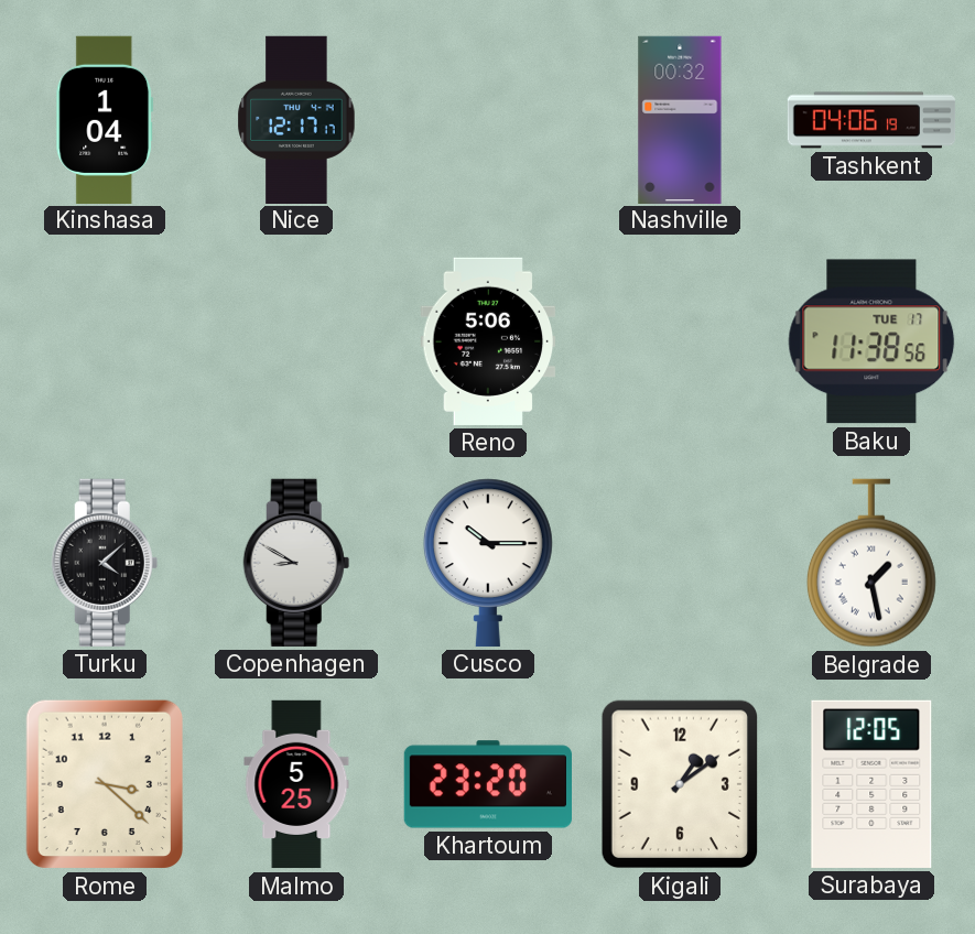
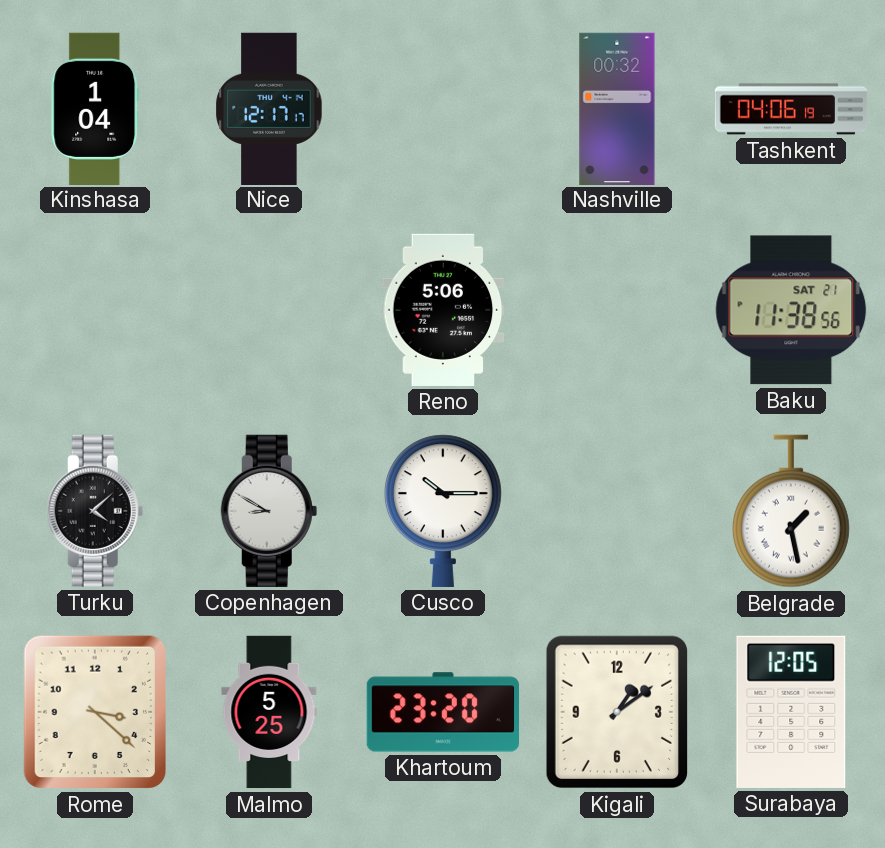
Baku date: TUE 17 -> SAT 21 (791, 310)
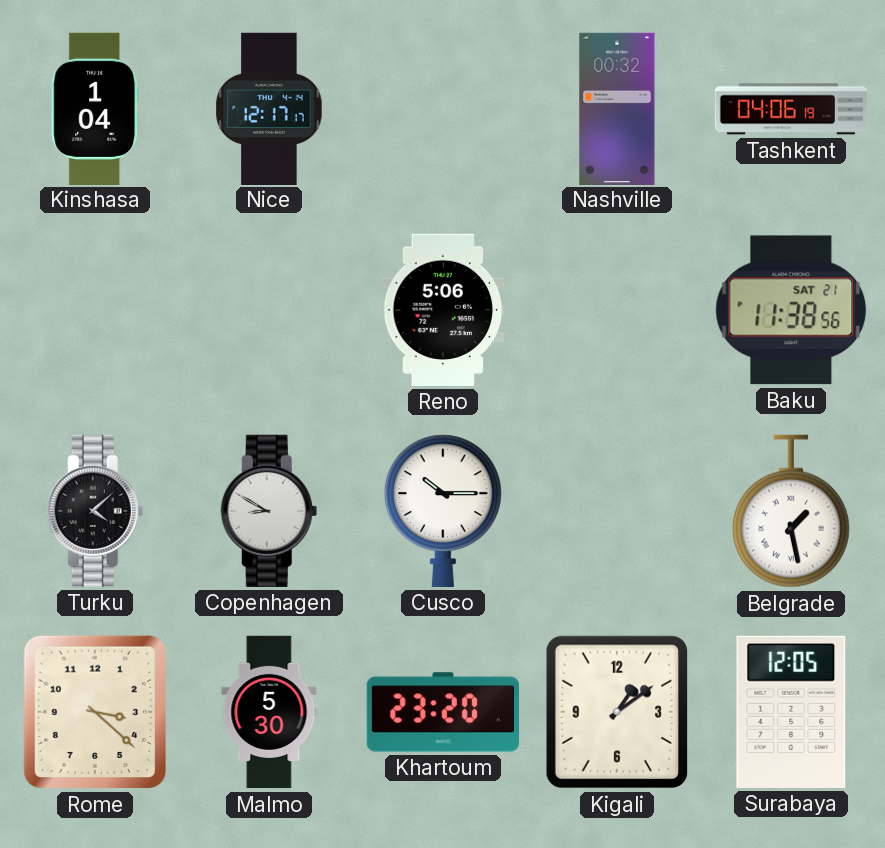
Malmo: 5:25 -> 5:30 (269, 712)
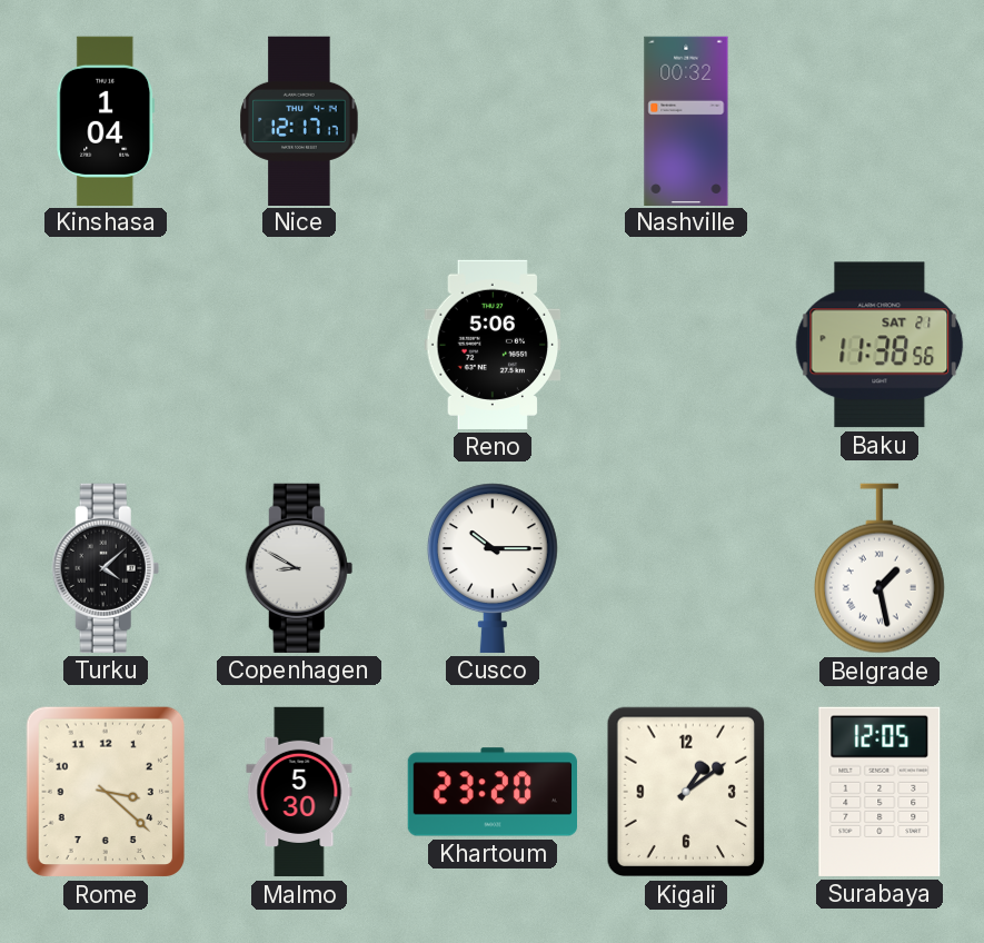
Tashkent: 04:06 -> none (791, 109)
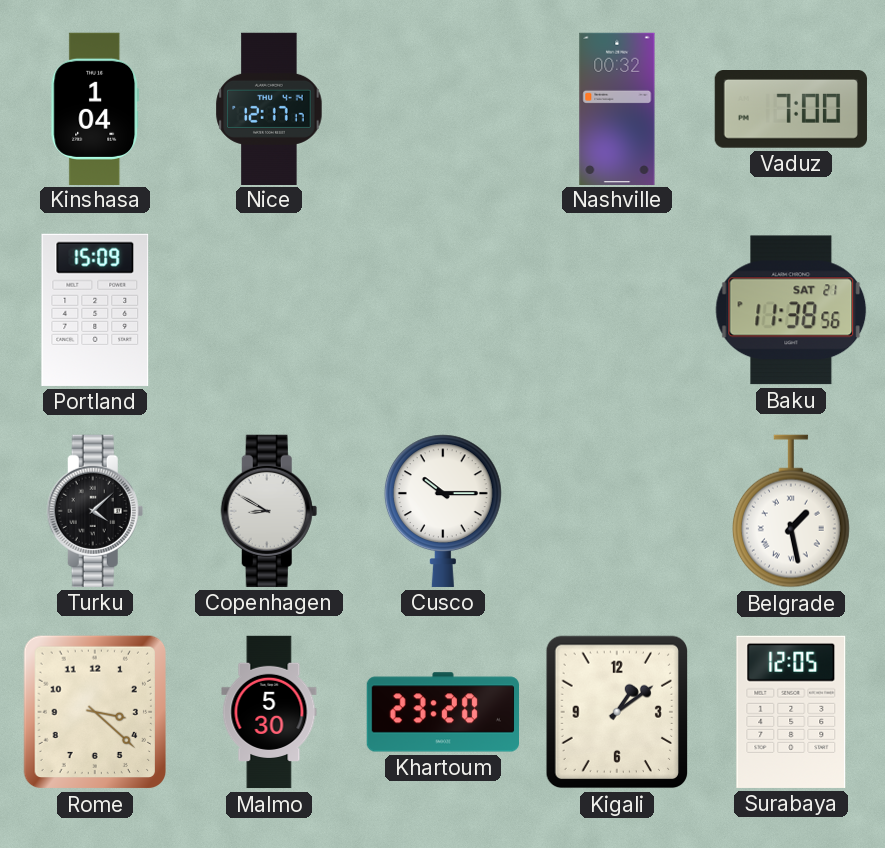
Vaduz: none -> 7:00 (791, 110)
Portland: none -> 15:09 (95, 310)
Reno: 5:06 -> none (493, 345)
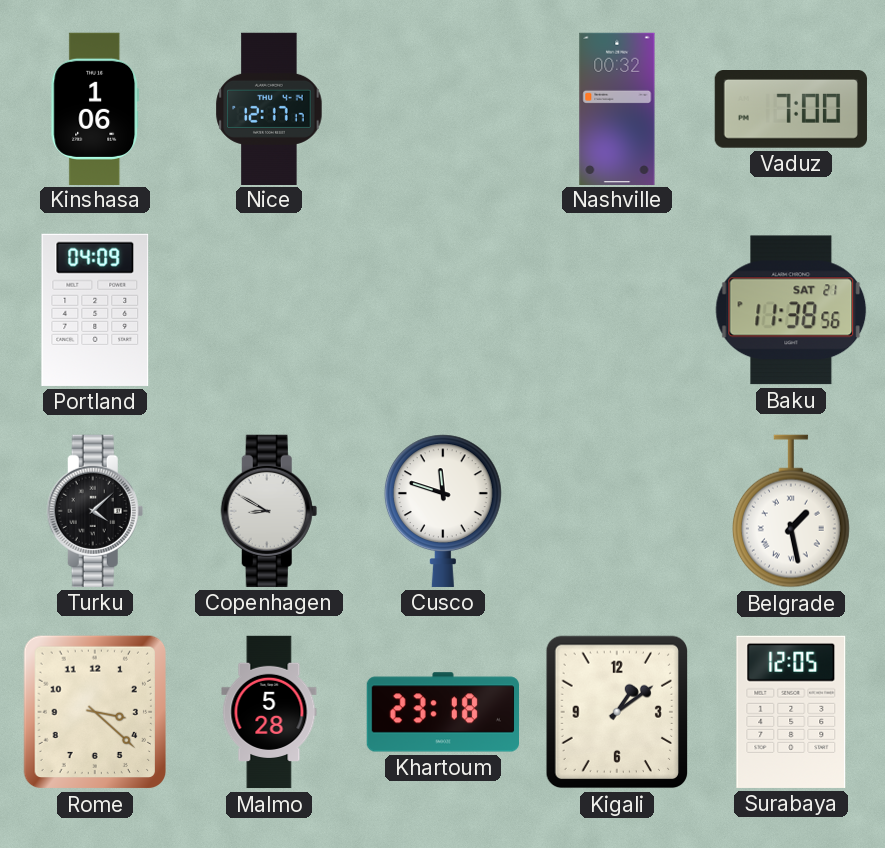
Kinshasa: 1:04 -> 1:06 (95, 108)
Portland: 15:09 -> 04:09 (95, 310)
Cusco: 10:15 -> 11:48 (443, 511)
Malmo: 5:30 -> 5:28 (269, 712)
Khartoum: 23:20 -> 23:18 (442, 712)
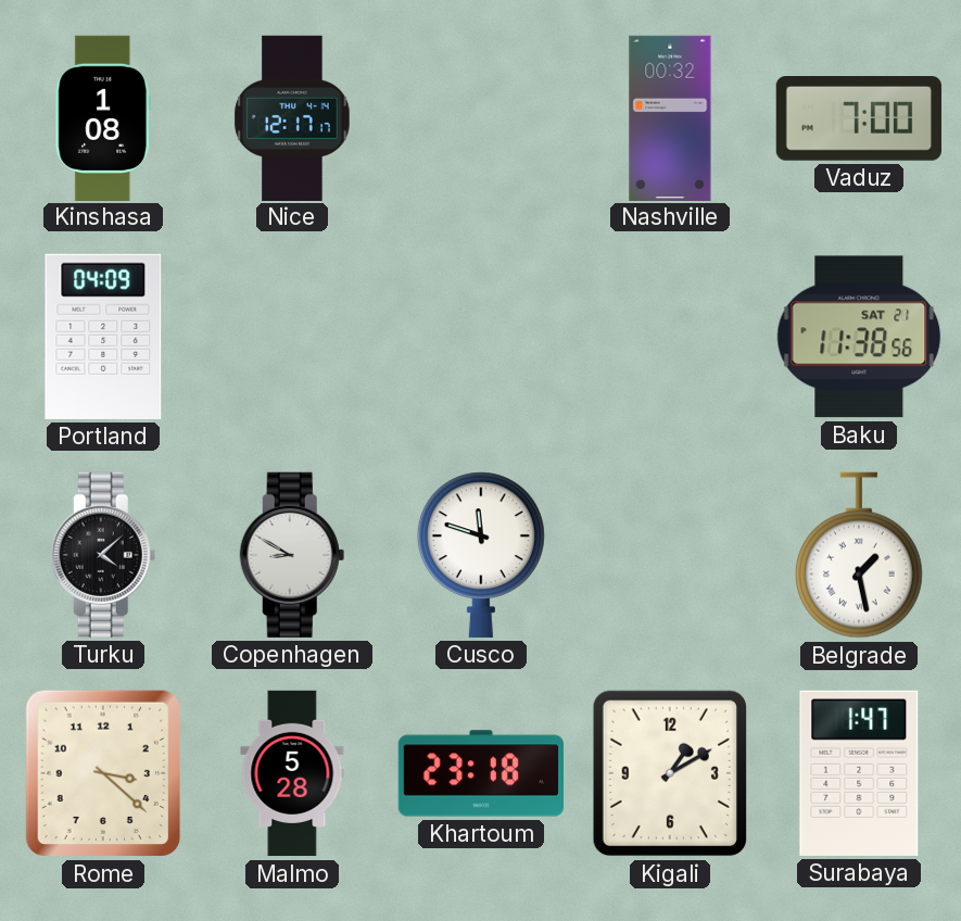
Kinshasa: 1:06 -> 1:08 (103, 117)
Kigali: 1:09 -> 1:10 (669, 773)
Surabaya: 12:05 -> 1:47 (859, 773)
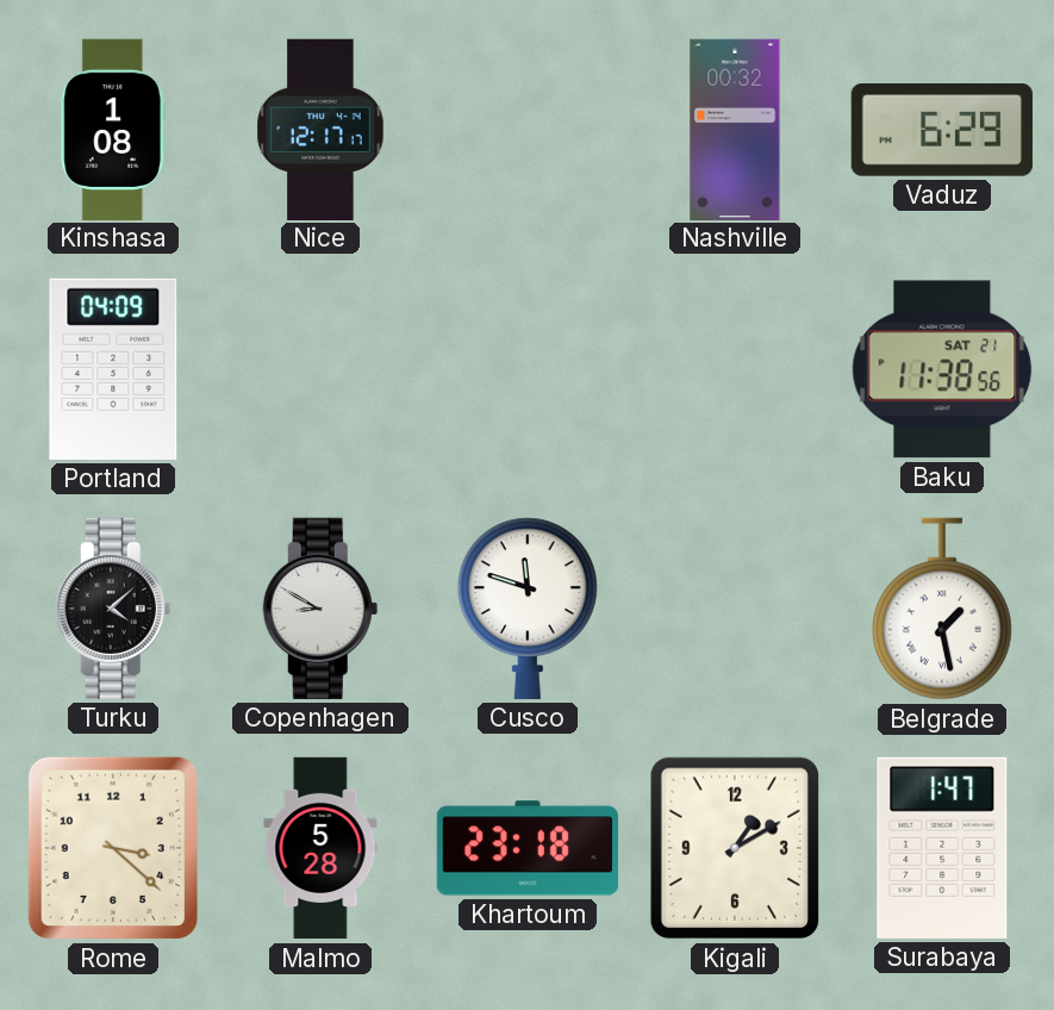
Vaduz: 7:00 -> 6:29 (942, 131)
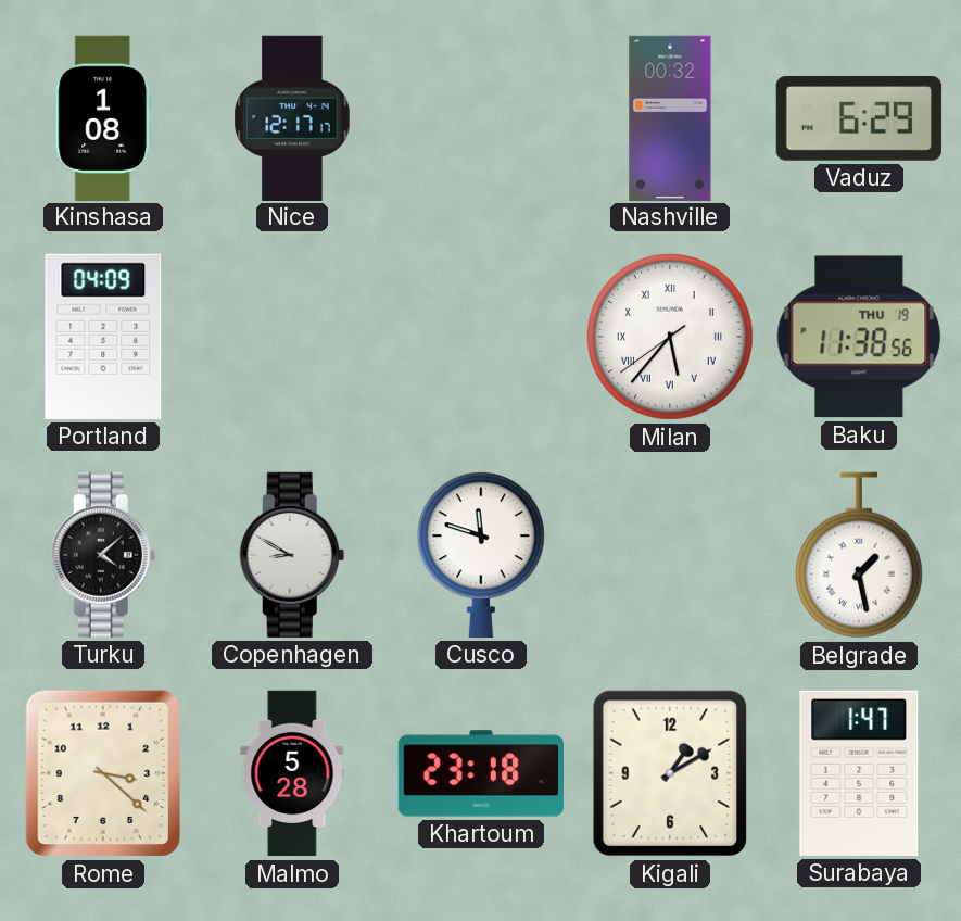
Milan: none -> 5:36 (670, 337)
Baku date: SAT 21 -> THU 19 (859, 337)
